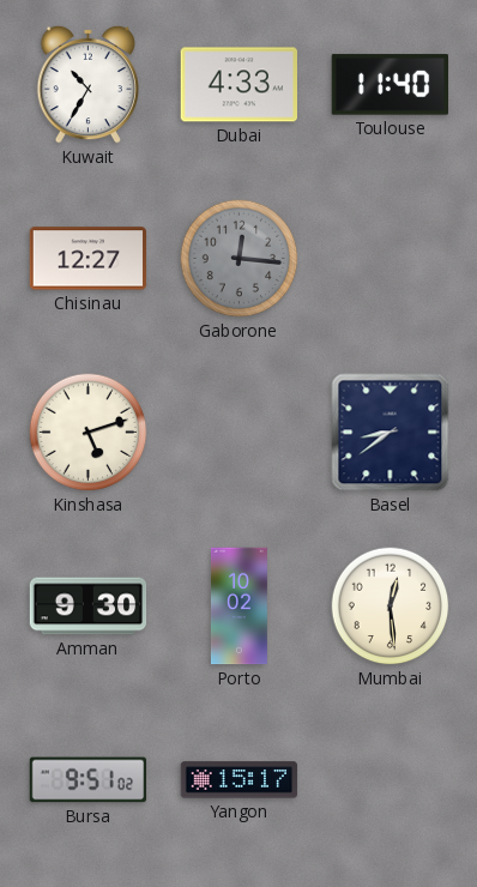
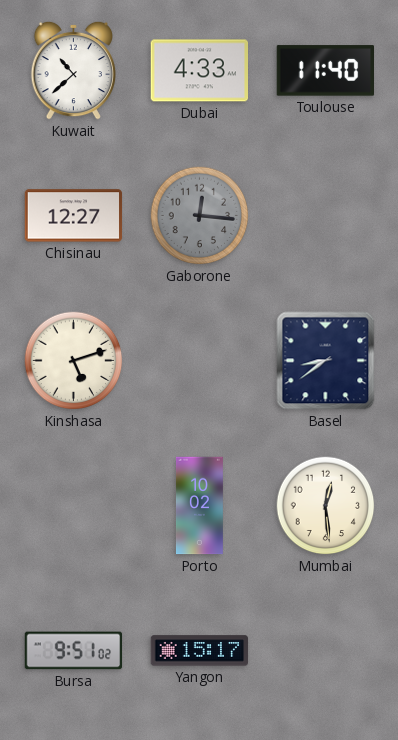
Kuwait: 10:35 -> 10:38 (73, 70)
Amman: 9:30 -> none (89, 607)
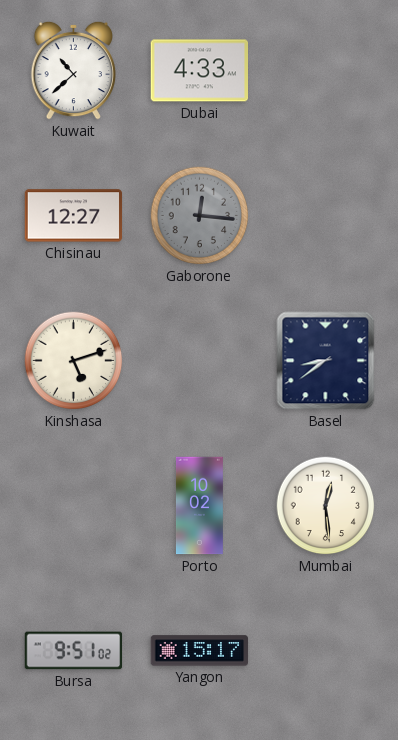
Toulouse: 11:40 -> none (325, 71)
